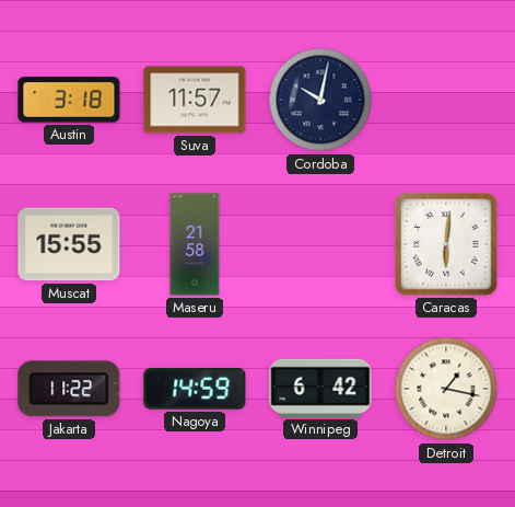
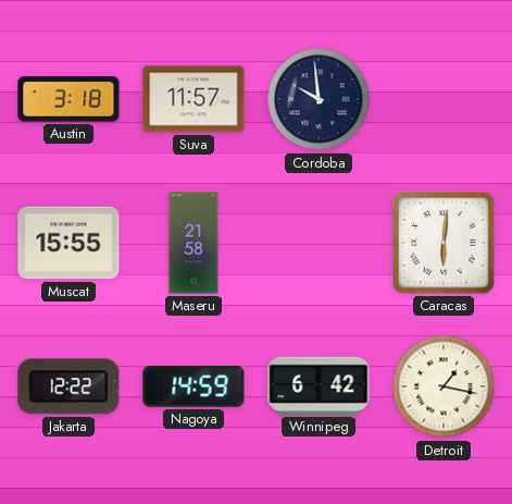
Cordoba: 10:02 -> 9:59 (319, 99)
Jakarta: 11:22 -> 12:22 (68, 386)
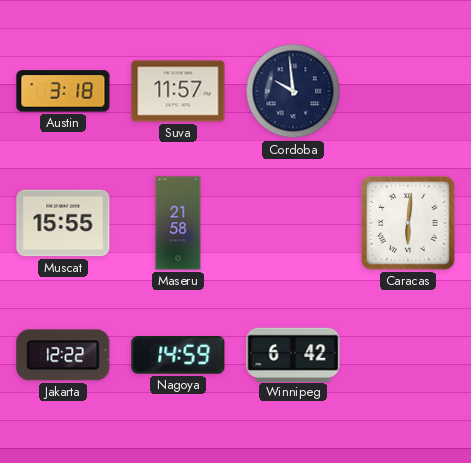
Detroit: 1:17 -> none (444, 386)
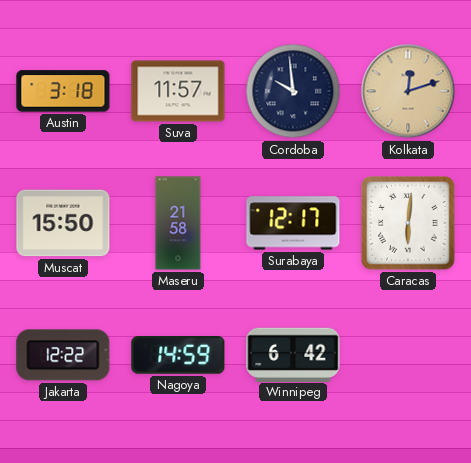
Kolkata: none -> 12:12 (408, 91)
Muscat: 15:55 -> 15:50 (63, 223)
Surabaya: none -> 12:17 (293, 223)
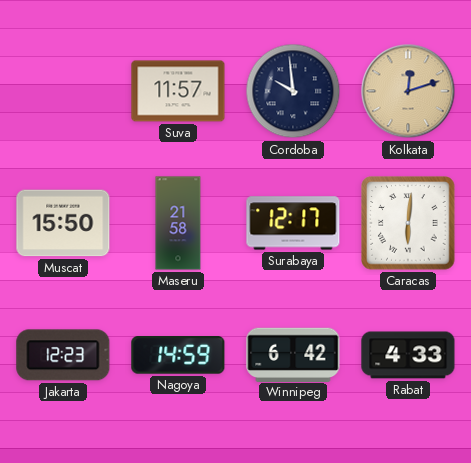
Austin: 3:18 -> none (63, 91)
Jakarta: 12:22 -> 12:23 (63, 355)
Rabat: none -> 4:33 (408, 355)
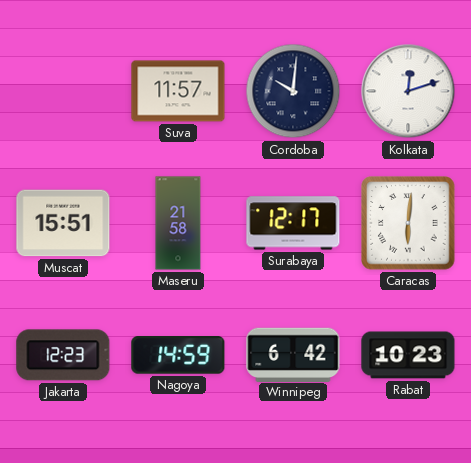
Cordoba: 9:59 -> 10:01 (293, 91)
Kolkata dial: champagne -> white (408, 91)
Muscat: 15:50 -> 15:51 (63, 223)
Rabat: 4:33 -> 10:23 (408, 355)
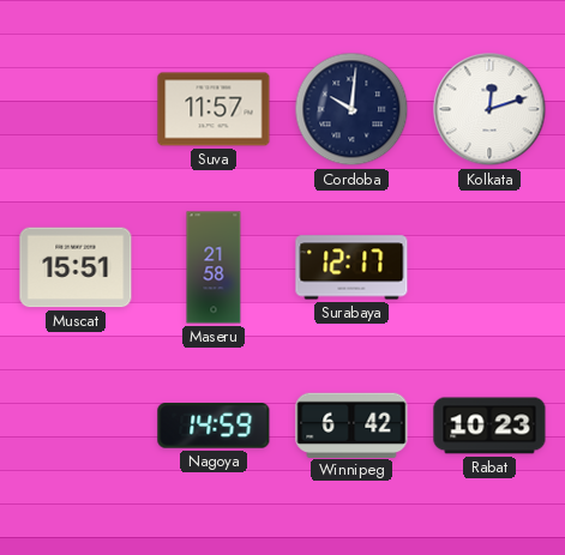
Caracas: 6:01 -> none (408, 223)
Jakarta: 12:23 -> none (63, 355)
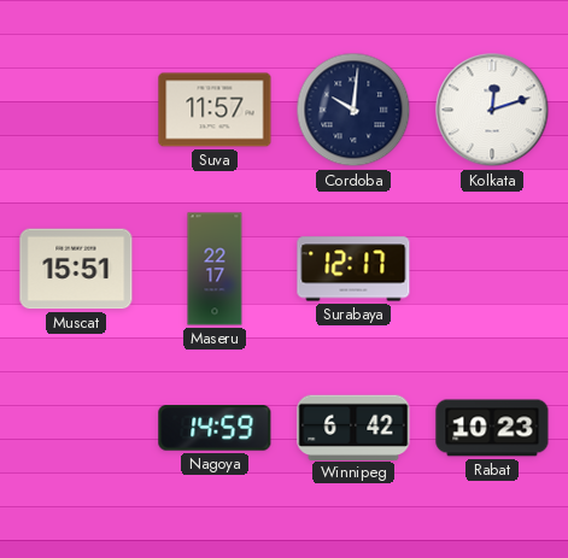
Maseru: 21:58 -> 22:17 (215, 269)
